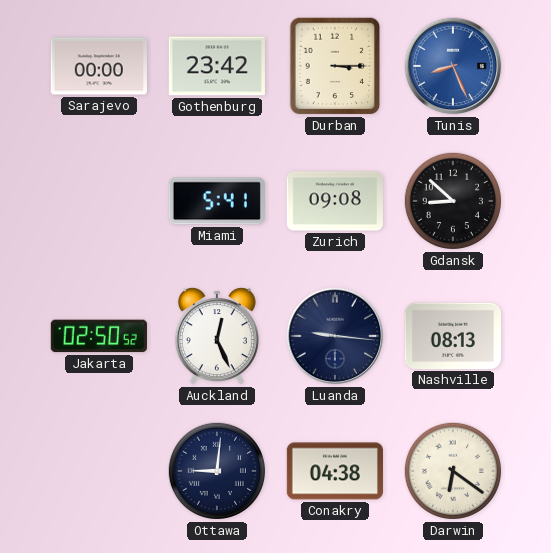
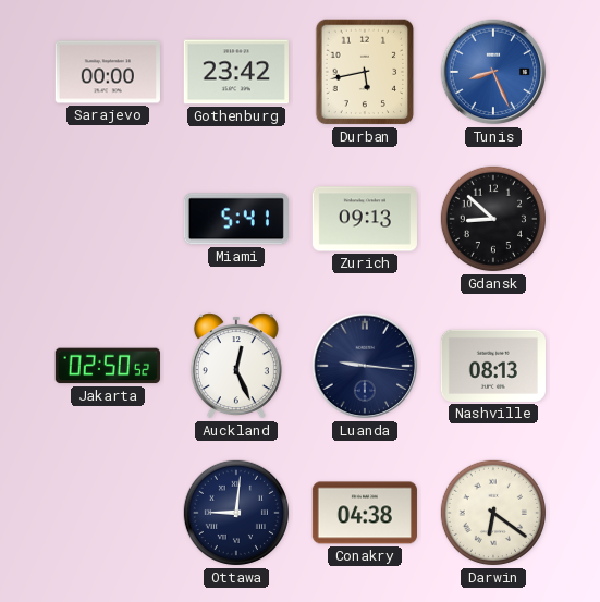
Durban: 3:15 -> 5:43 (365, 72)
Zurich: 09:08 -> 09:13 (365, 219)
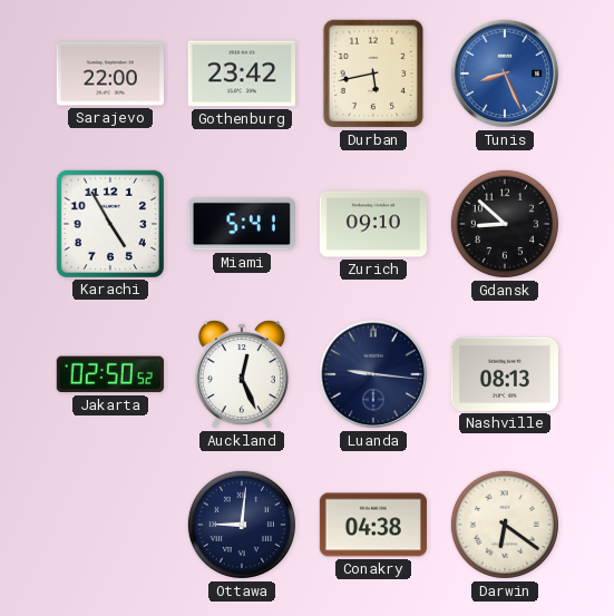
Sarajevo: 00:00 -> 22:00 (110, 74)
Karachi: none -> 4:55 (110, 224)
Zurich: 09:13 -> 09:10 (373, 224)
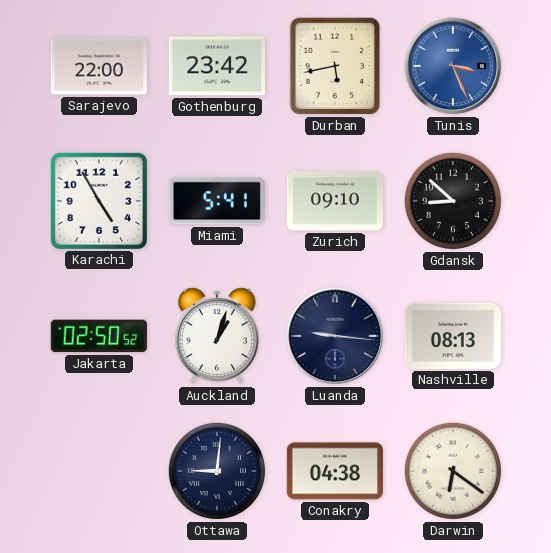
Tunis: 8:26 -> 3:26 (453, 66)
Auckland: 12:26 -> 1:03 (217, 336)
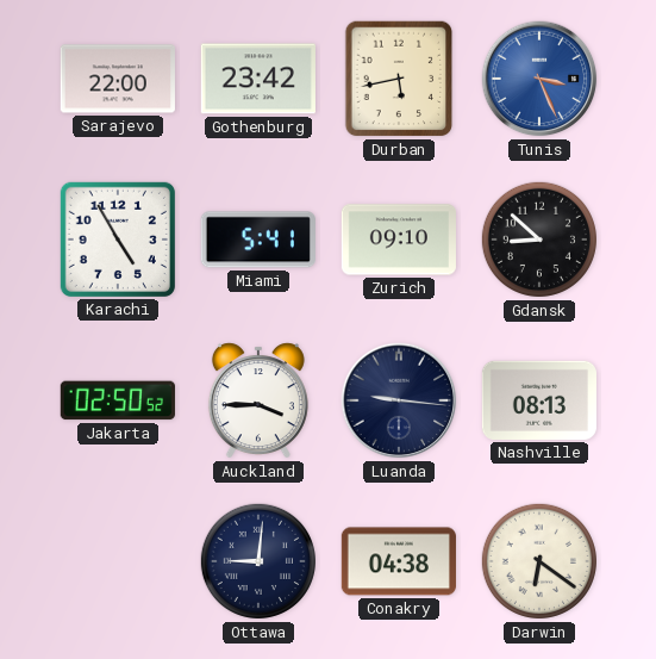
Auckland: 1:03 -> 3:45 (258, 400)
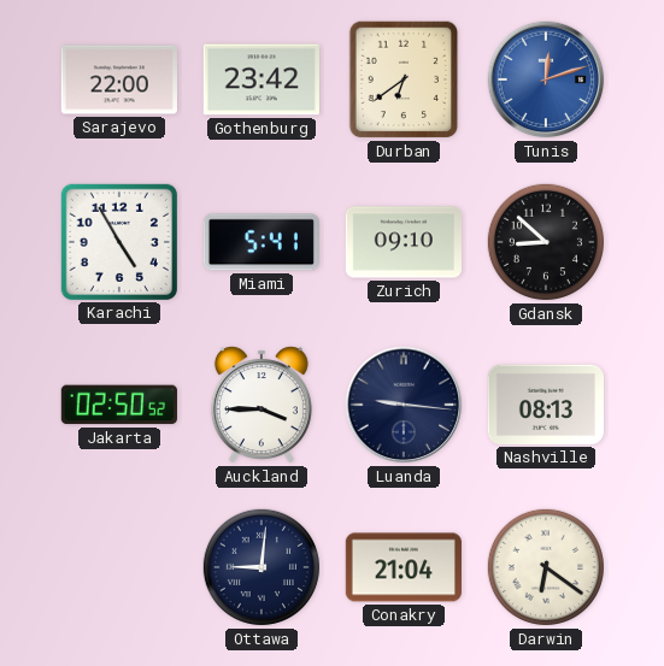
Durban: 5:43 -> 6:39 (404, 79)
Tunis: 3:26 -> 12:12 (546, 79)
Conakry: 04:38 -> 21:04 (404, 567)
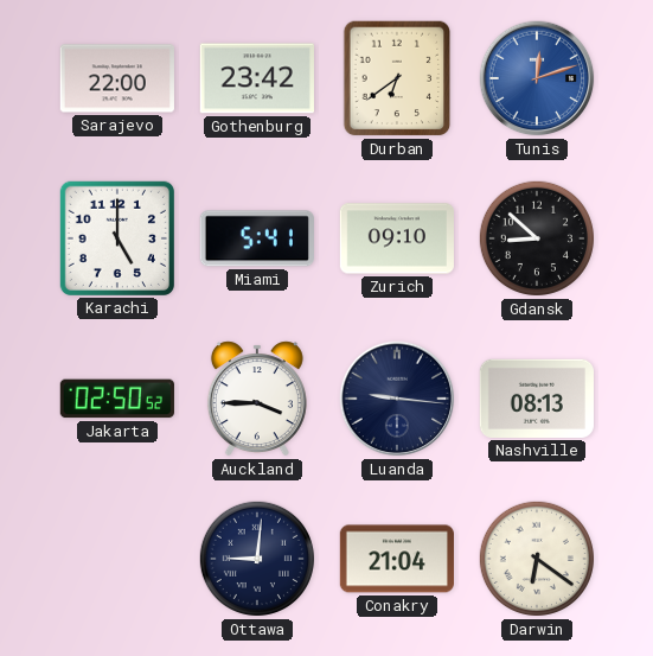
Karachi: 4:55 -> 5:00 (117, 238)
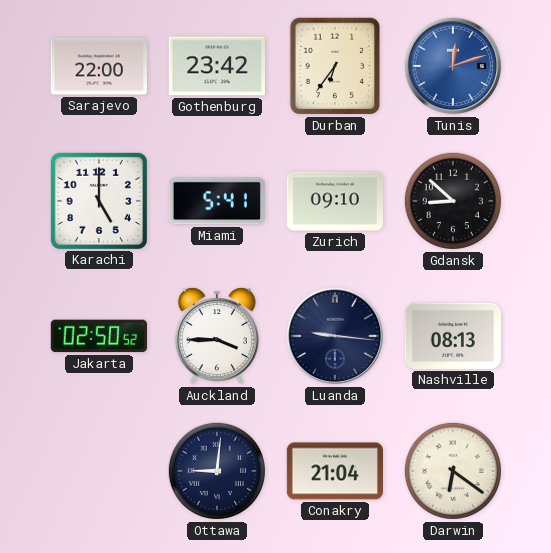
Durban: 6:39 -> 6:36 (335, 66)
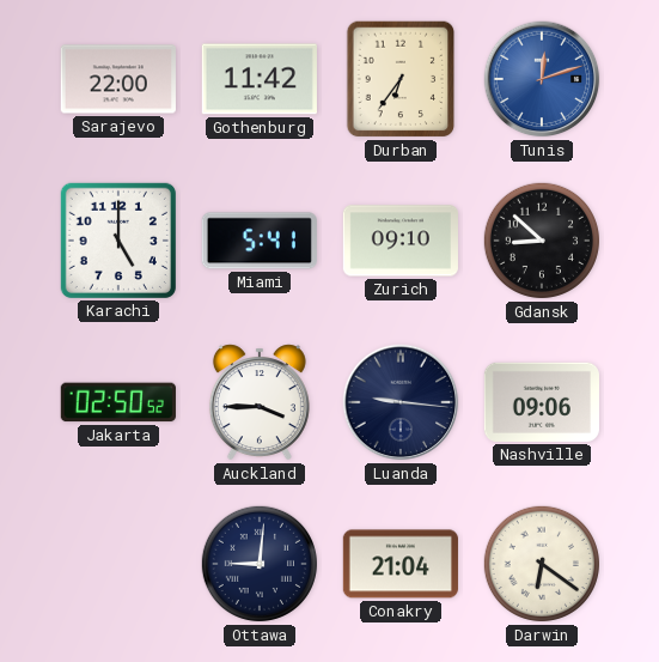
Gothenburg: 23:42 -> 11:42 (260, 79)
Nashville: 08:13 -> 09:06 (542, 402)
